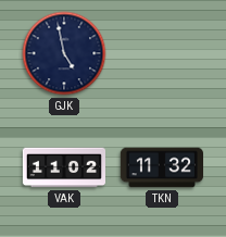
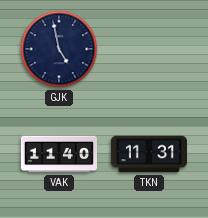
VAK: 11:02 -> 11:40 (58, 154)
TKN: 11:32 -> 11:31 (148, 154)
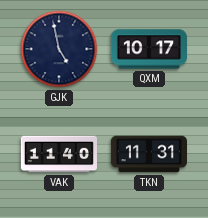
QXM: none -> 10:17 (148, 49)
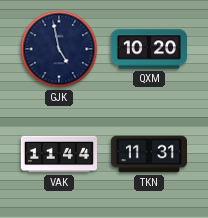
QXM: 10:17 -> 10:20 (148, 49)
VAK: 11:40 -> 11:44 (58, 154)
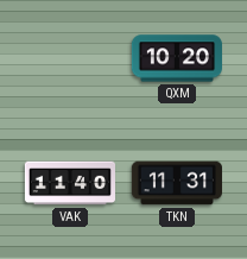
GJK: 4:58 -> none (59, 49)
VAK: 11:44 -> 11:40 (69, 183)
